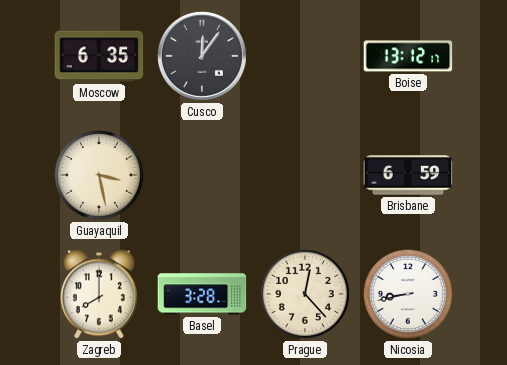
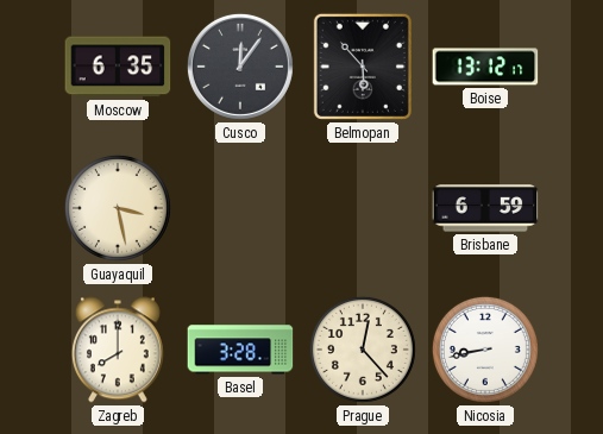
Belmopan: none -> 5:53 (363, 67)
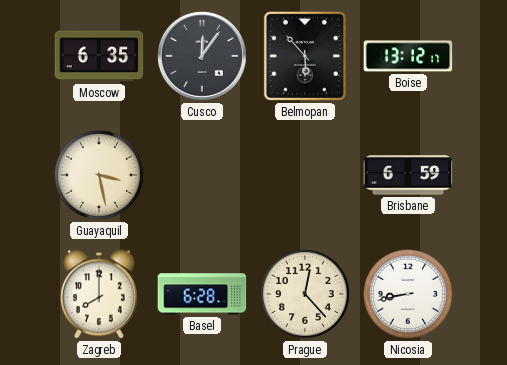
Basel: 3:28 -> 6:28 (202, 294)
